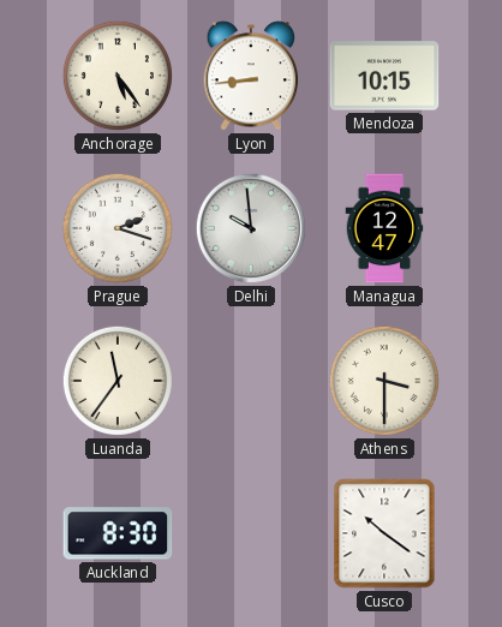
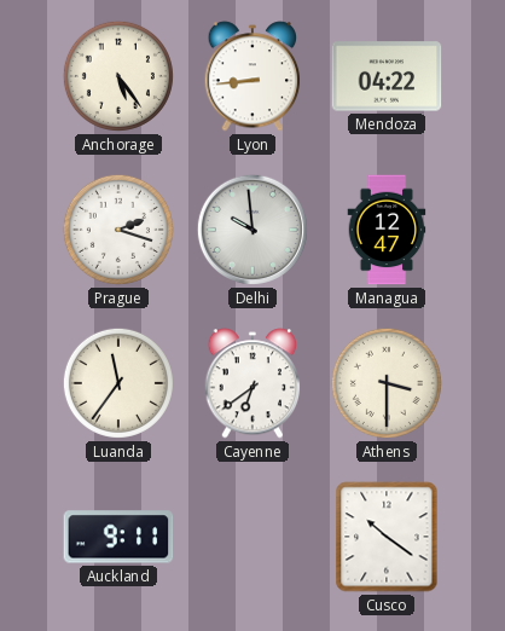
Mendoza: 10:15 -> 04:22 (387, 76)
Cayenne: none -> 6:39 (252, 383)
Auckland: 8:30 -> 9:11 (118, 537)
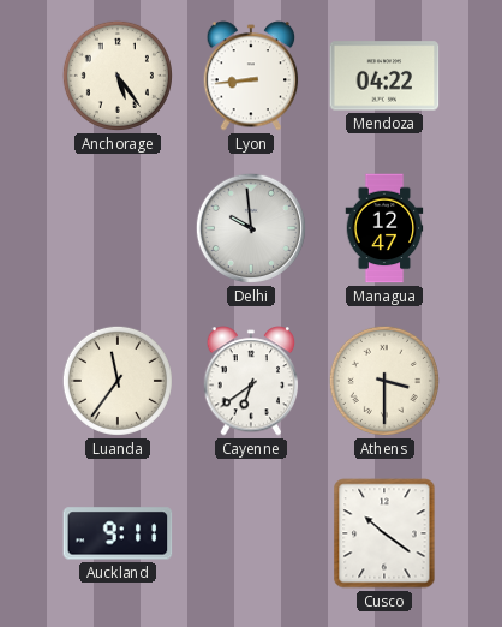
Prague: 2:18 -> none (118, 230)
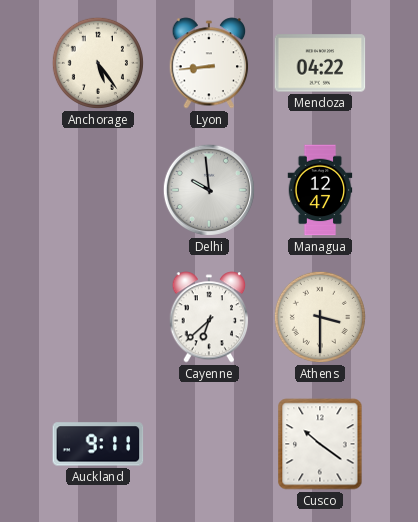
Luanda: 11:36 -> none (118, 381)
Cayenne: 6:39 -> 6:38 (209, 317)
